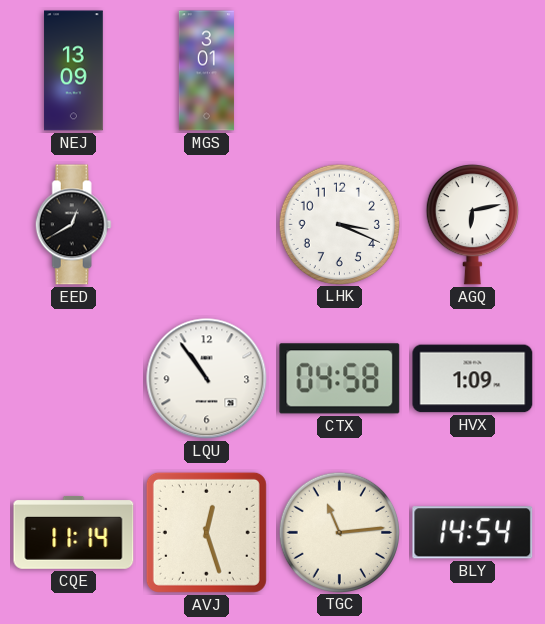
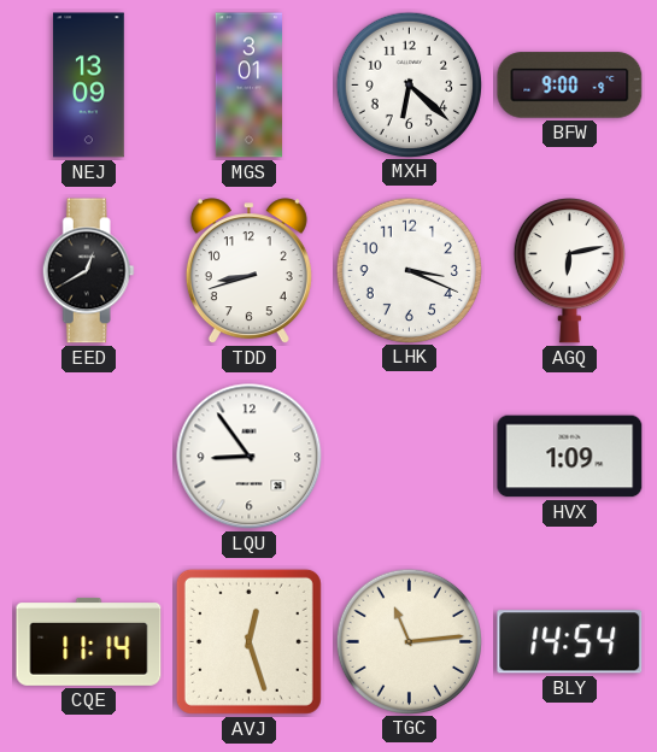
MXH: none -> 6:22 (409, 84)
BFW: none -> 9:00 (570, 86)
TDD: none -> 8:42 (248, 271)
LQU: 10:54 -> 8:54 (250, 457)
CTX: 04:58 -> none (340, 379)
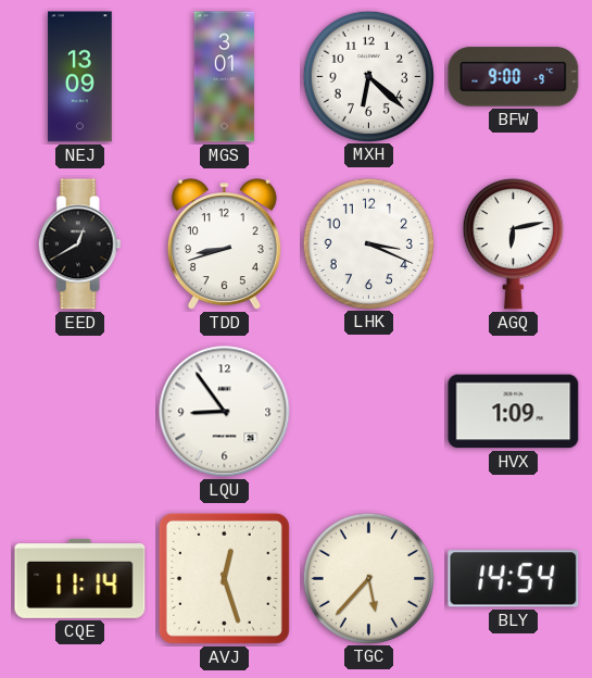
TGC: 11:14 -> 5:37 (368, 578)
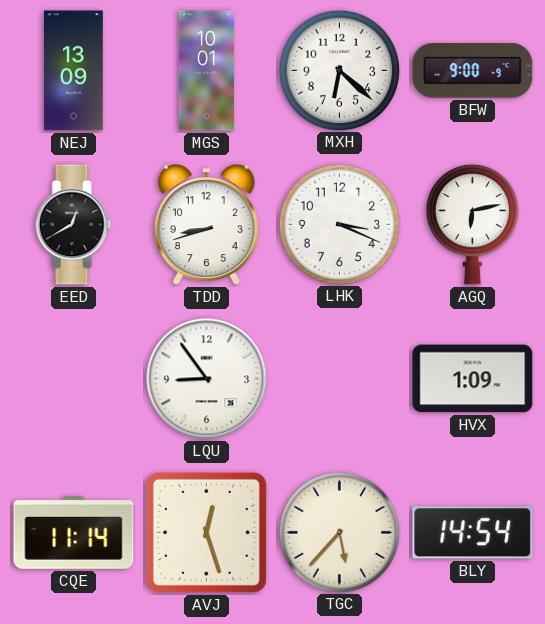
MGS: 3:01 -> 10:01 (206, 71)
